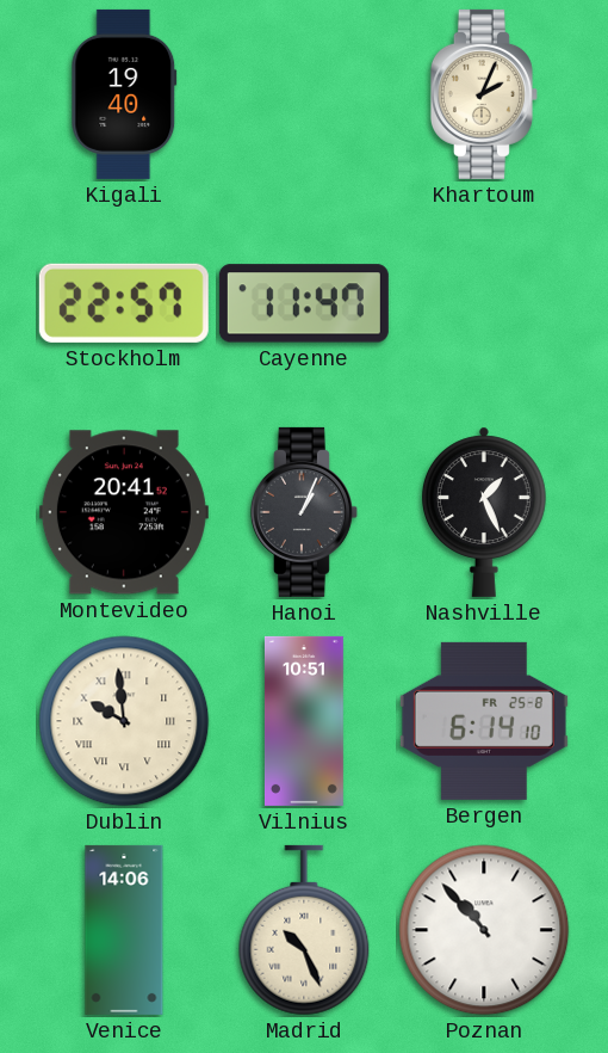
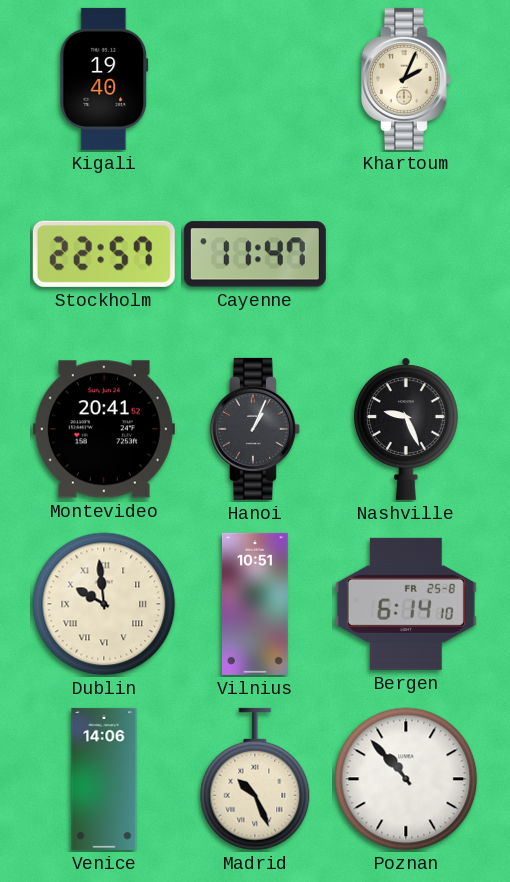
Nashville: 1:26 -> 9:26 (407, 429)
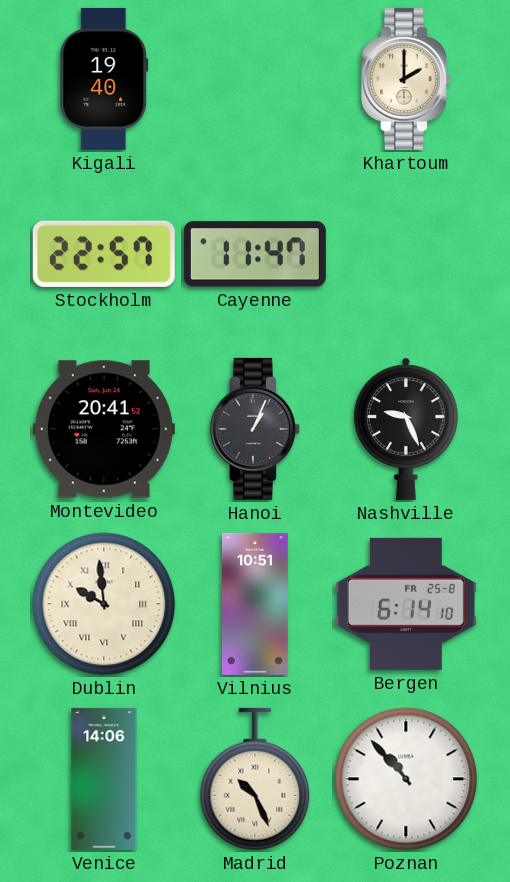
Khartoum: 2:04 -> 2:00 (406, 79)
